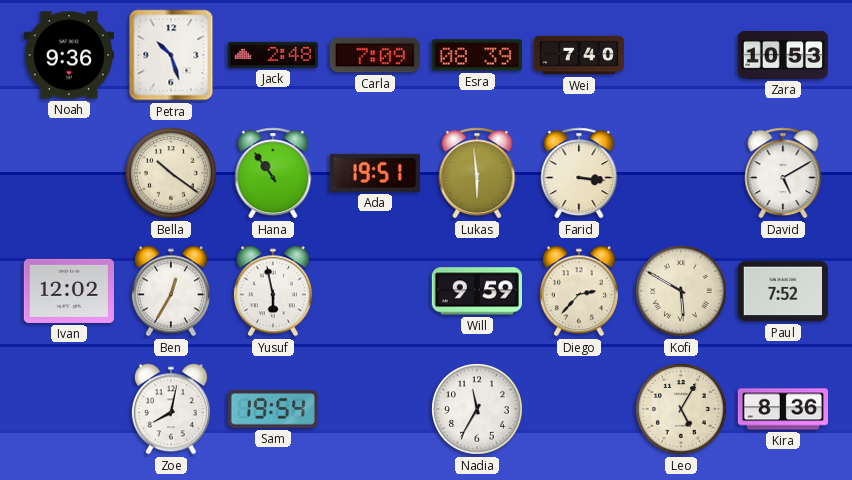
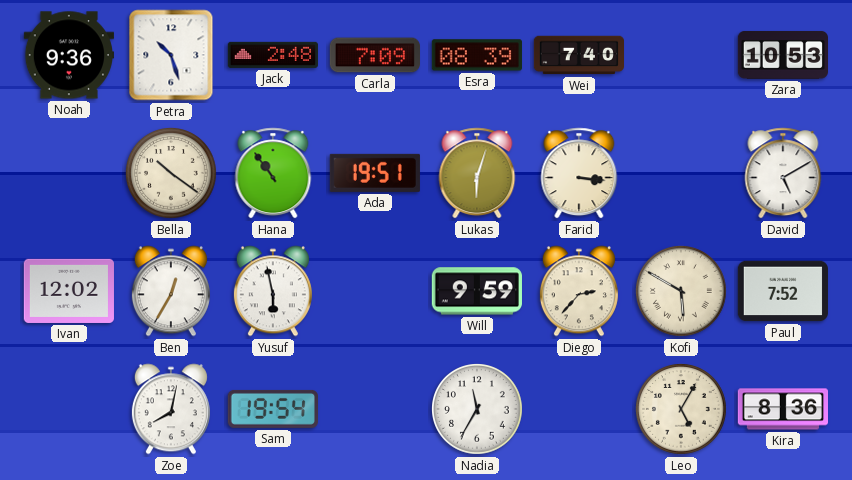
Lukas: 5:59 -> 6:03 (477, 173)
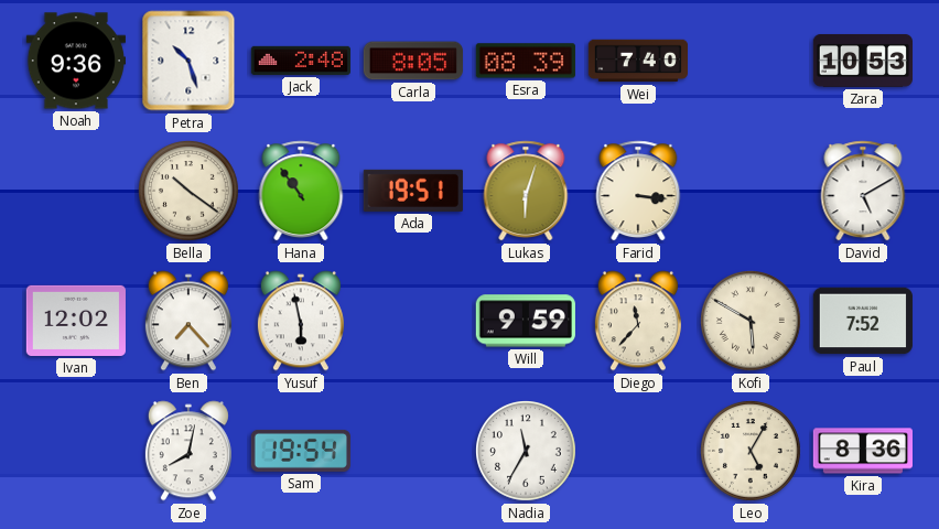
Carla: 7:09 -> 8:05 (413, 61)
Ben: 12:35 -> 7:23 (188, 321)
Diego: 2:37 -> 11:37 (638, 321)
